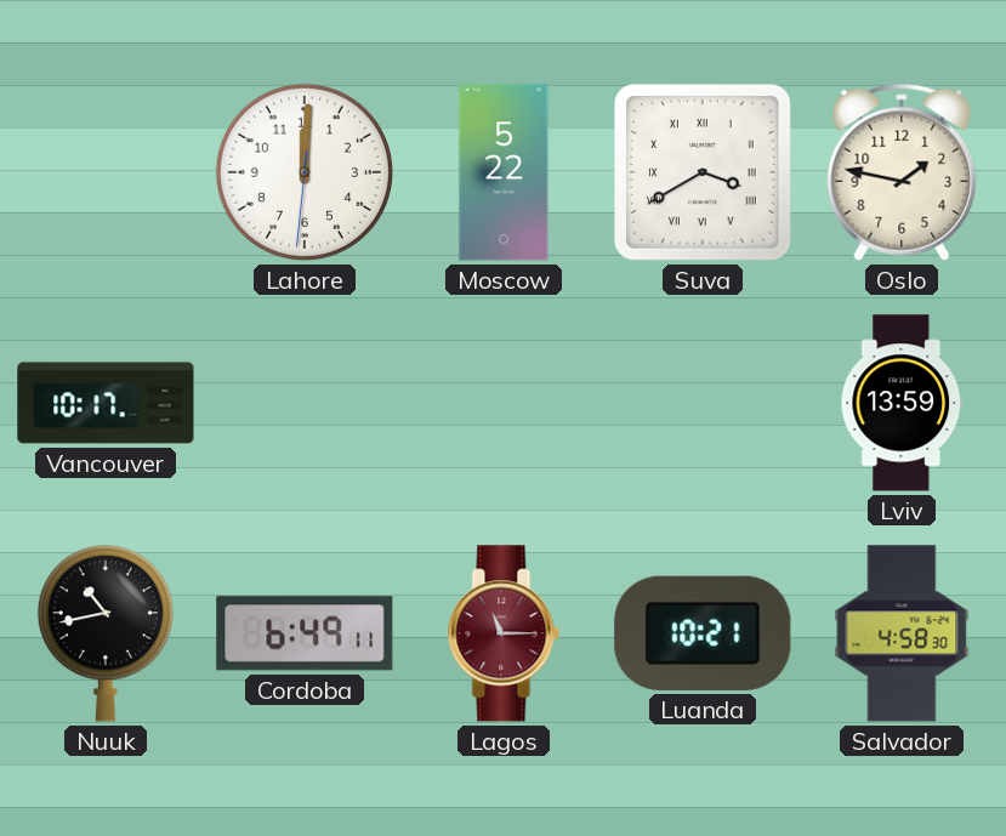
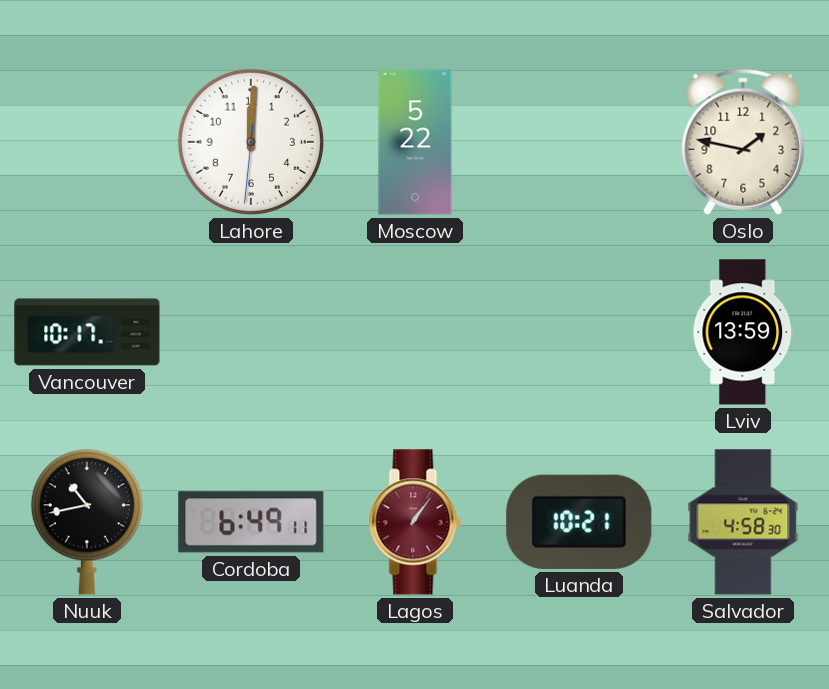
Suva: 3:40 -> none (703, 172)
Lagos: 11:15 -> 1:06 (415, 522)
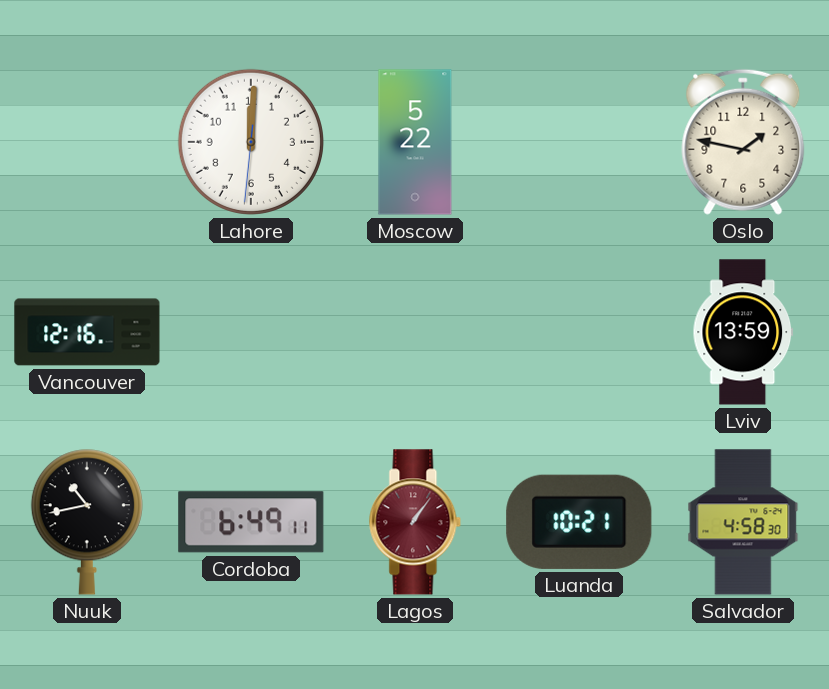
Vancouver: 10:17 -> 12:16 (87, 332)
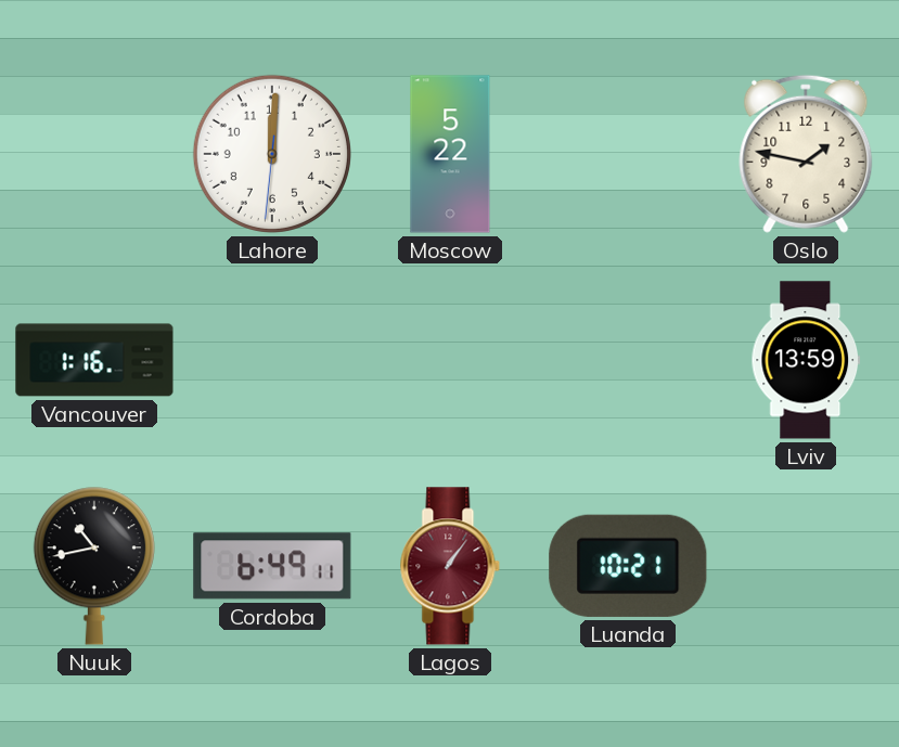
Vancouver: 12:16 -> 1:16 (94, 360)
Salvador: 4:58 -> none (743, 522)
